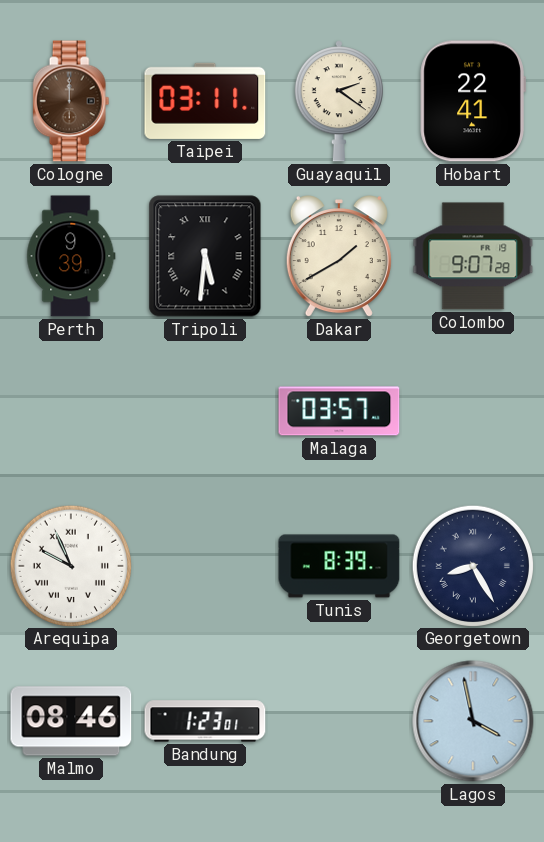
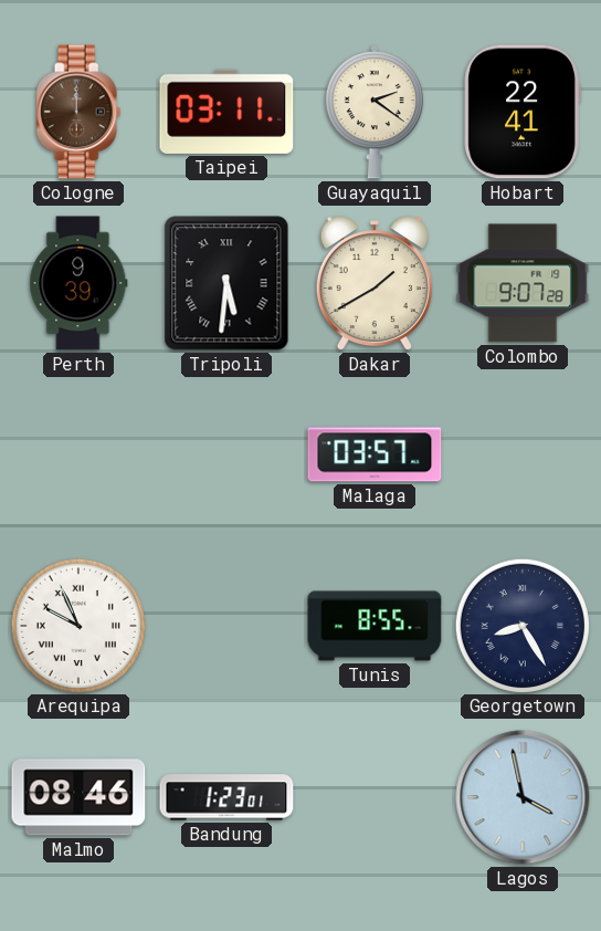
Tunis: 8:39 -> 8:55 (375, 626)
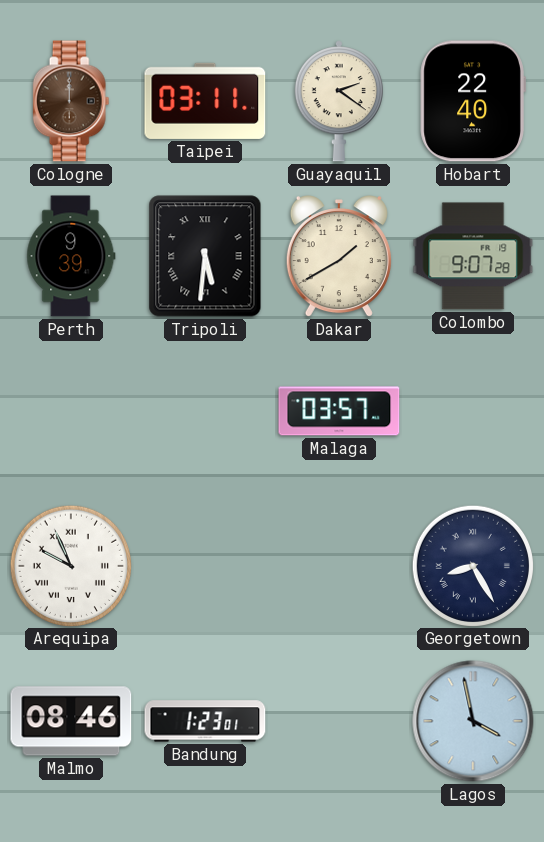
Hobart: 22:41 -> 22:40 (473, 101)
Tunis: 8:55 -> none (375, 626)
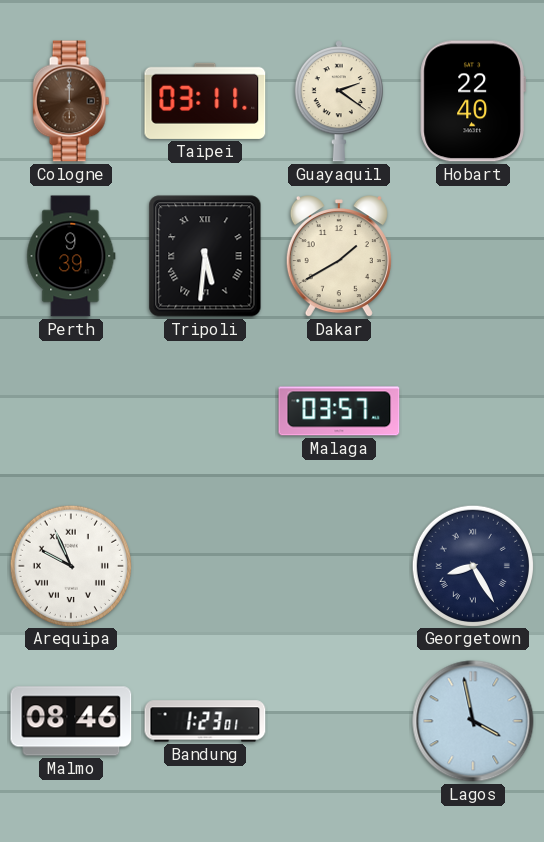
Colombo: 9:07 -> none (473, 256)
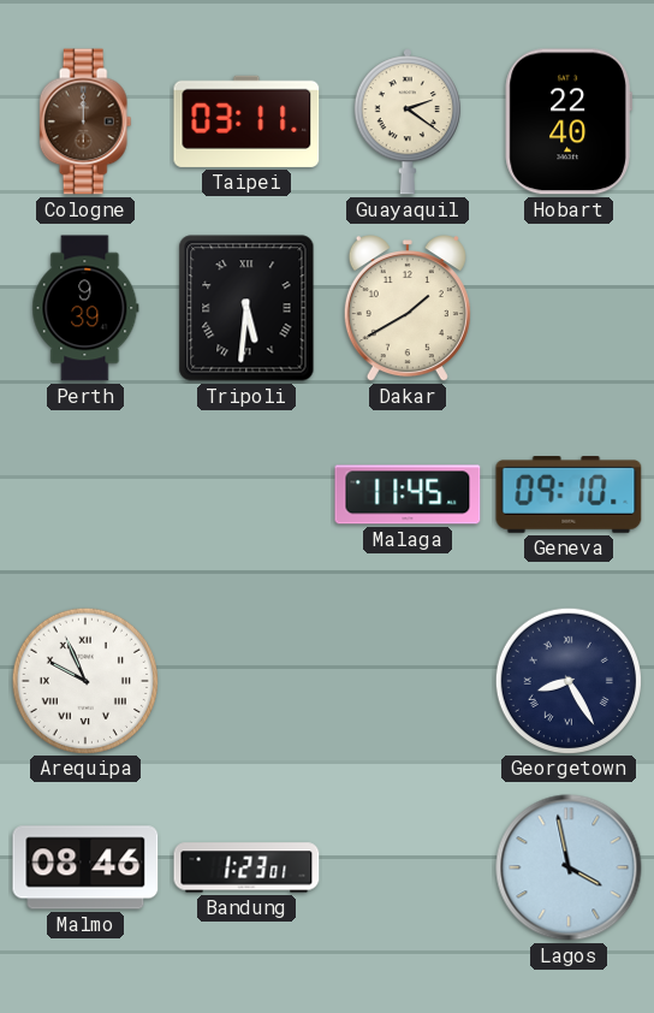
Malaga: 03:57 -> 11:45 (408, 494)
Geneva: none -> 09:10 (569, 496)
